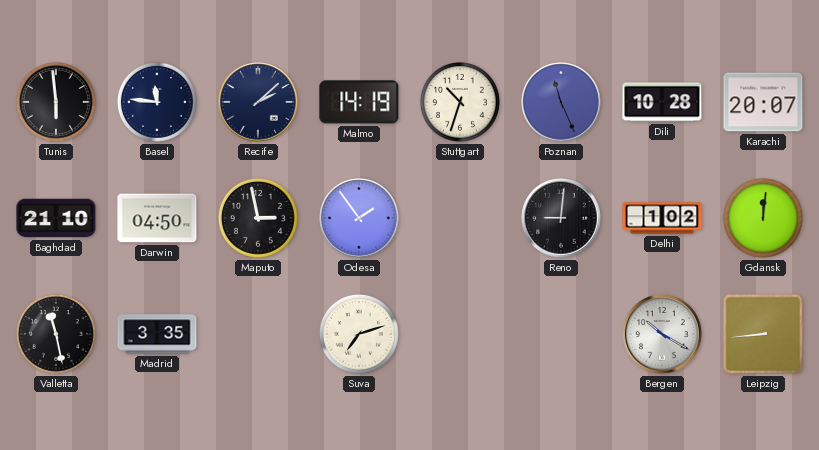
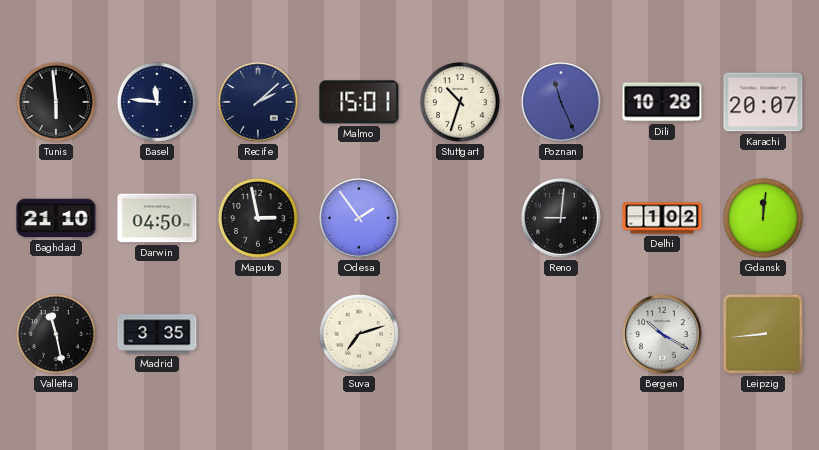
Malmo: 14:19 -> 15:01 (359, 102)
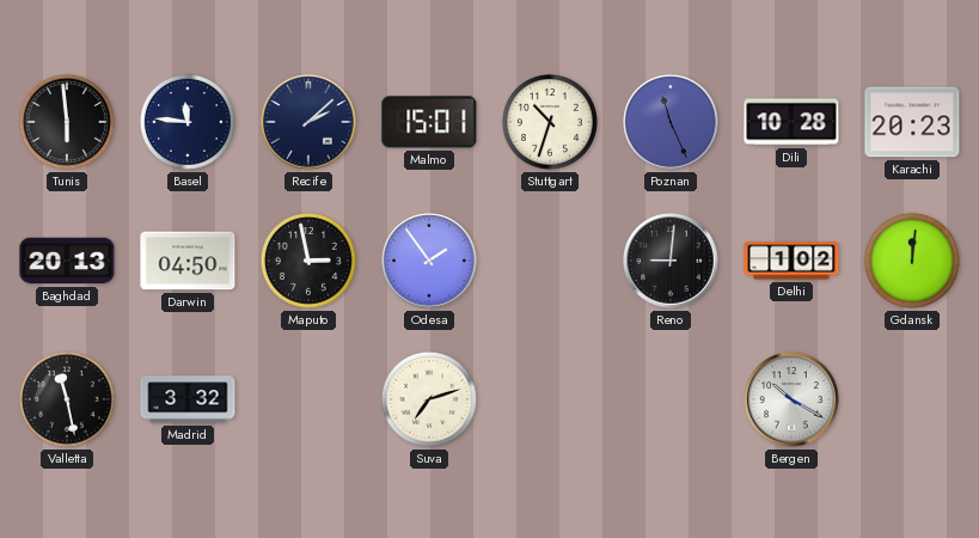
Karachi: 20:07 -> 20:23 (912, 122)
Baghdad: 21:10 -> 20:13 (67, 261)
Madrid: 3:35 -> 3:32 (188, 399)
Leipzig: 8:44 -> none (763, 334)
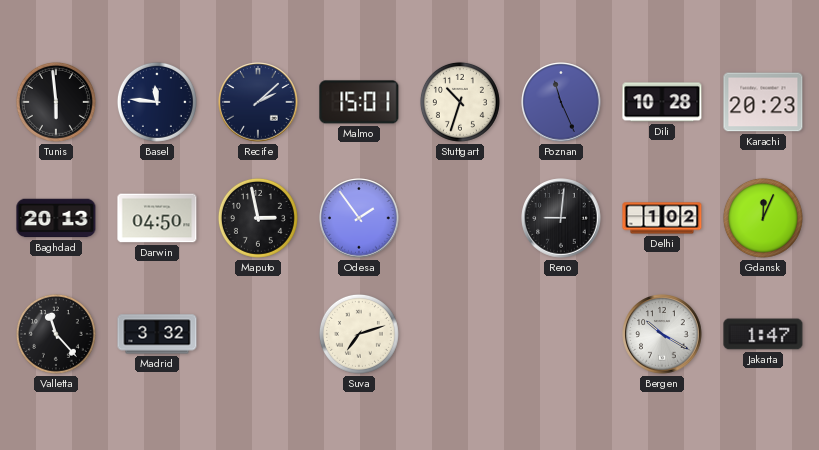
Gdansk: 12:01 -> 12:04 (763, 218)
Valletta: 11:28 -> 11:23 (56, 334)
Jakarta: none -> 1:47 (763, 334)
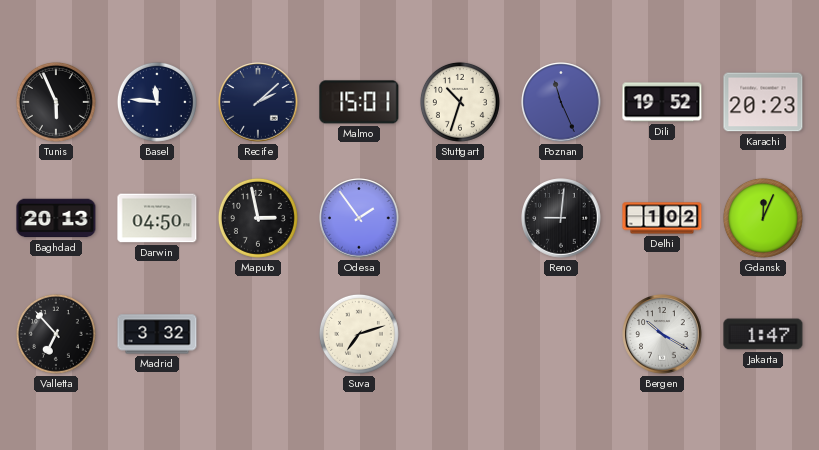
Tunis: 5:59 -> 5:56 (56, 102)
Dili: 10:28 -> 19:52 (662, 102)
Valletta: 11:23 -> 6:53 (56, 334)
